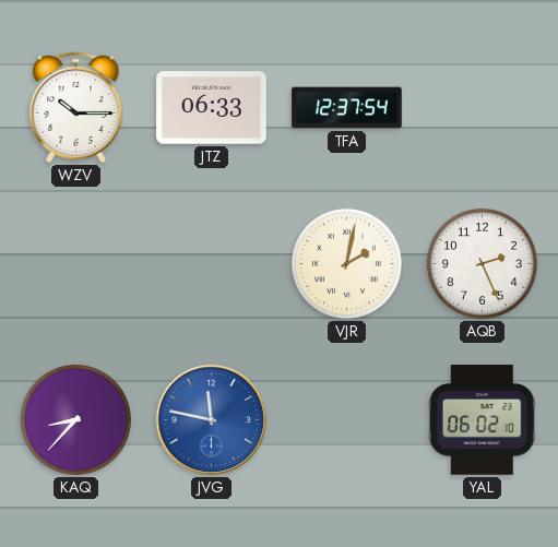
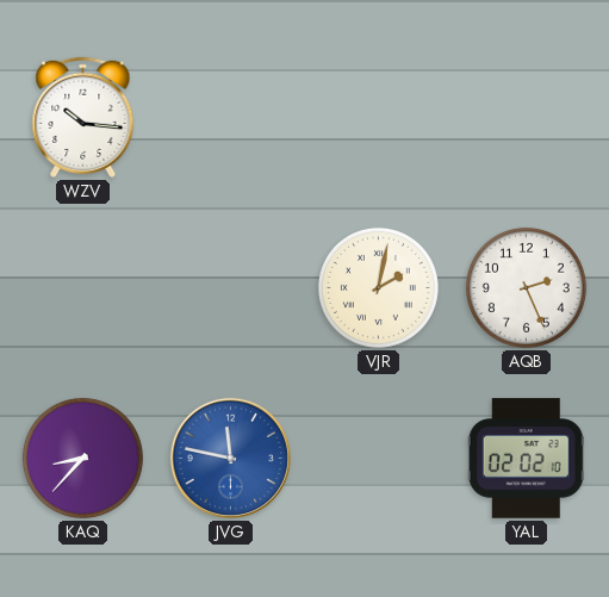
WZV: 10:15 -> 10:16 (83, 117)
JTZ: 06:33 -> none (212, 108)
TFA: 12:37 -> none (347, 108)
YAL: 06:02 -> 02:02 (526, 459)
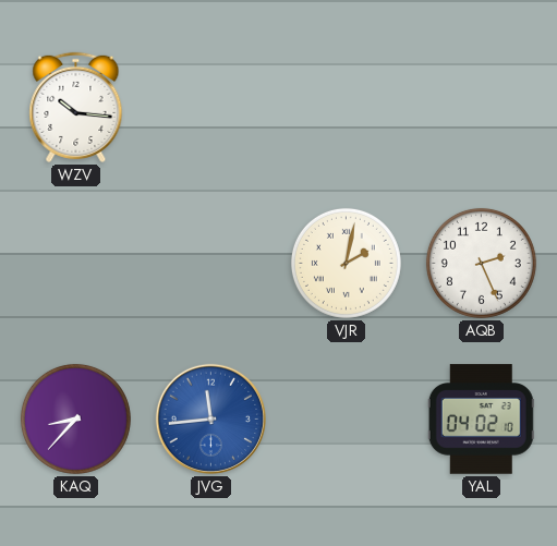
JVG: 11:47 -> 11:44 (210, 418)
YAL: 02:02 -> 04:02 (481, 420)
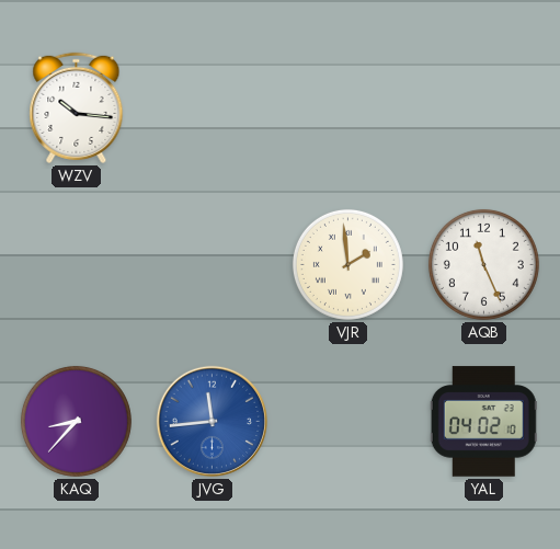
VJR: 2:02 -> 1:59 (347, 264)
AQB: 2:26 -> 11:26 (483, 264)
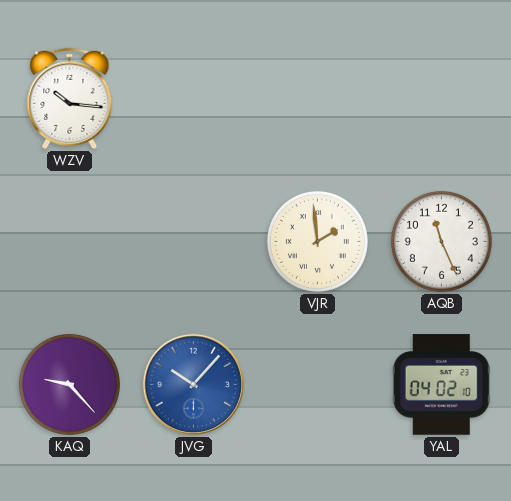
KAQ: 8:37 -> 9:23 (69, 384)
JVG: 11:44 -> 10:07 (193, 384)
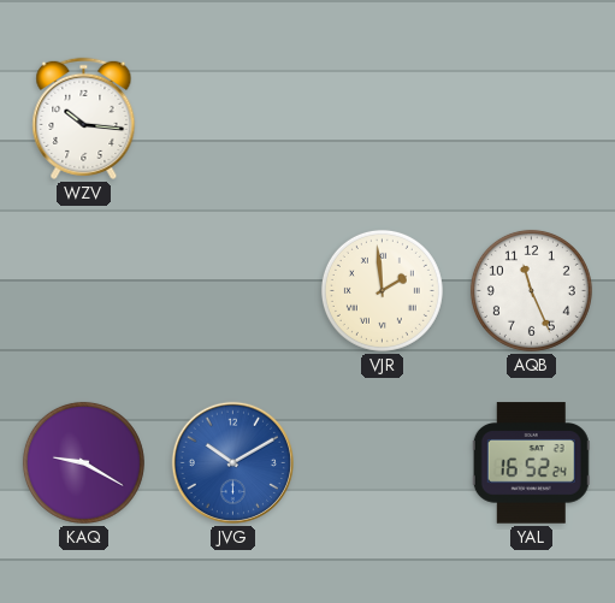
KAQ: 9:23 -> 9:20 (83, 462)
JVG: 10:07 -> 10:10 (232, 462)
YAL: 04:02 -> 16:52 (531, 463)
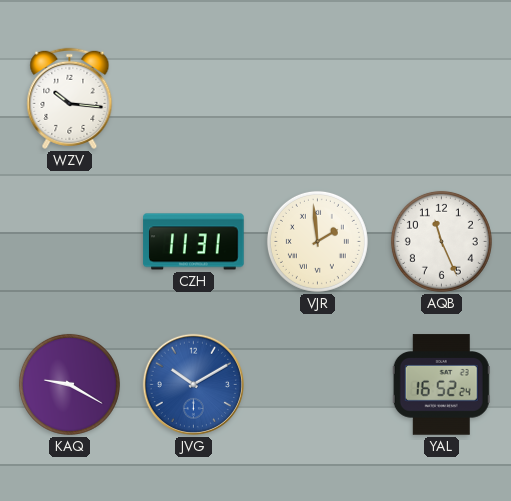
CZH: none -> 11:31 (194, 242)
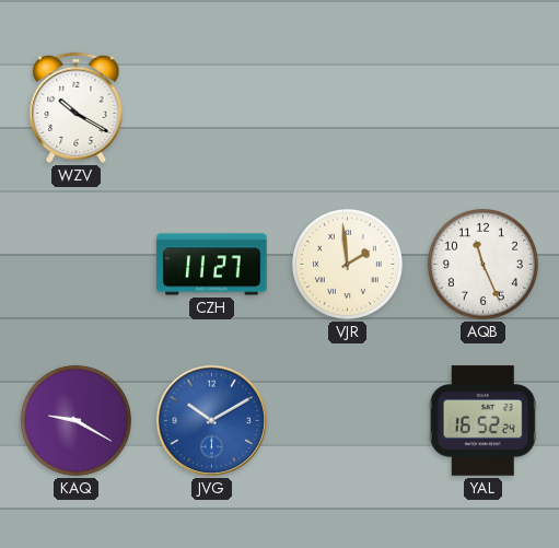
WZV: 10:16 -> 10:20 (77, 107)
CZH: 11:31 -> 11:27 (212, 265)
